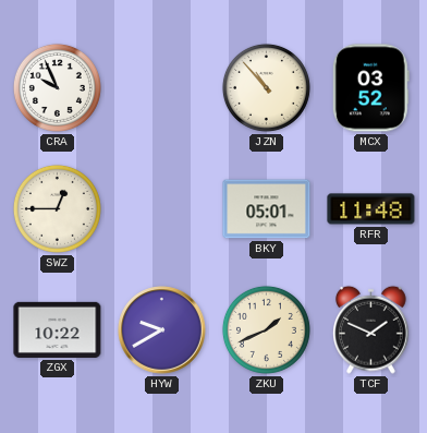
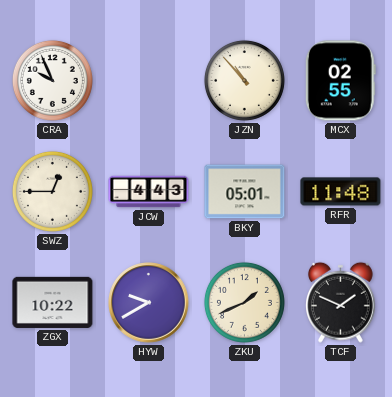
MCX: 03:52 -> 02:55 (340, 81)
JCW: none -> 4:43 (149, 192)
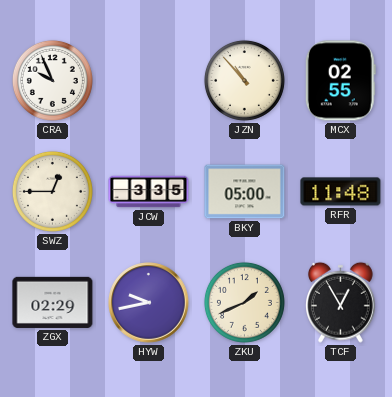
JCW: 4:43 -> 3:35 (149, 192)
BKY: 05:01 -> 05:00 (245, 192)
ZGX: 10:22 -> 02:29 (53, 302)
HYW: 9:40 -> 9:43 (149, 303)
TCF: 1:49 -> 12:55 (341, 302)
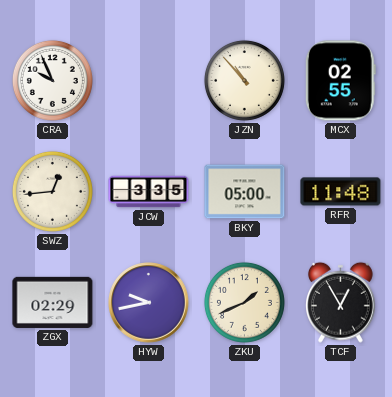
SWZ: 12:45 -> 12:44 (52, 191)
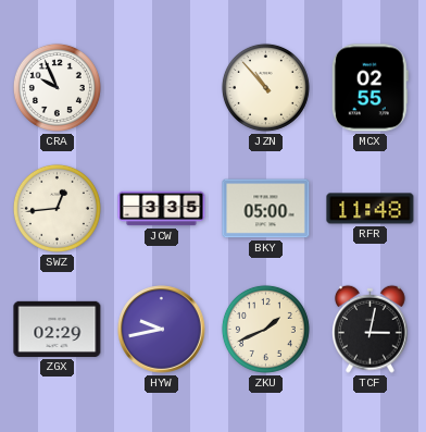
TCF: 12:55 -> 3:02 (371, 329)
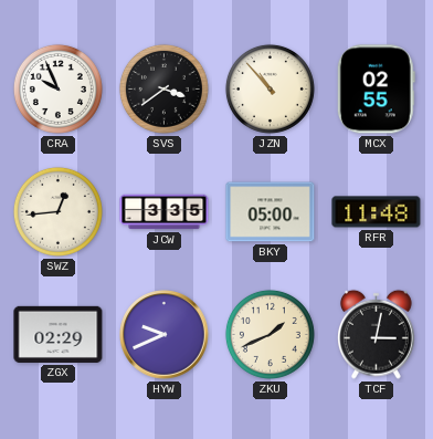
SVS: none -> 3:39 (163, 88)
HYW: 9:43 -> 9:41 (165, 335)
